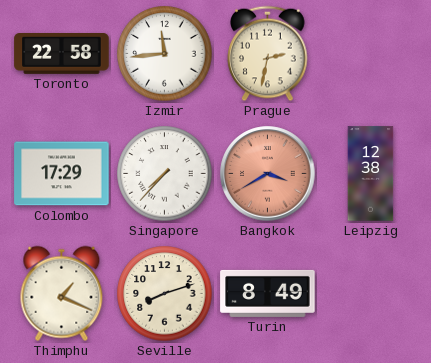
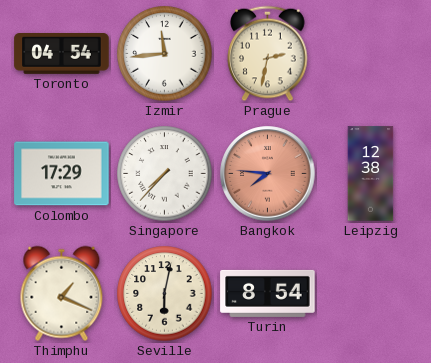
Toronto: 22:58 -> 04:54 (62, 54)
Bangkok: 3:40 -> 7:46 (268, 174)
Seville: 8:12 -> 6:02 (165, 294)
Turin: 8:49 -> 8:54 (268, 293)
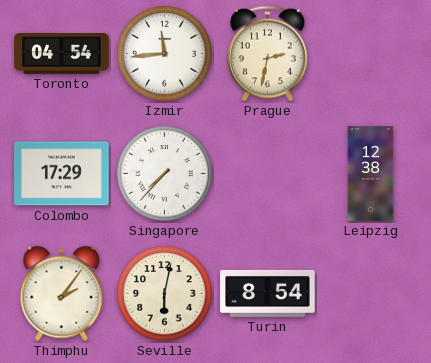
Bangkok: 7:46 -> none (268, 174)
Thimphu: 1:19 -> 2:06 (62, 294)
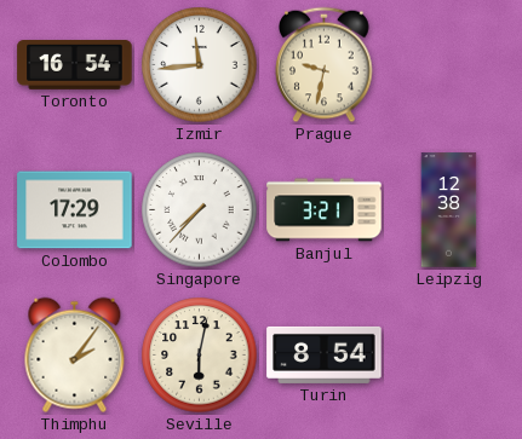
Toronto: 04:54 -> 16:54 (75, 65)
Prague: 2:32 -> 9:32 (325, 65)
Banjul: none -> 3:21 (325, 210)
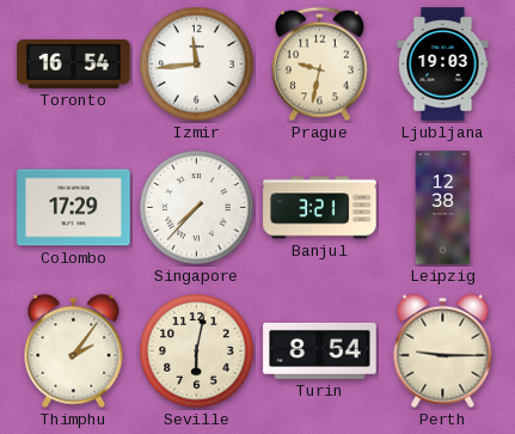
Ljubljana: none -> 19:03 (443, 65)
Perth: none -> 9:15 (443, 352)
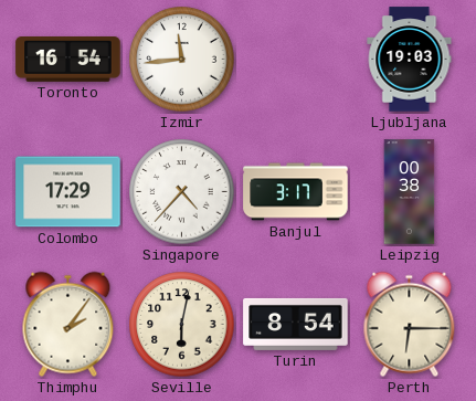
Prague: 9:32 -> none (320, 65)
Singapore: 7:37 -> 4:37 (182, 192)
Banjul: 3:21 -> 3:17 (296, 192)
Leipzig: 12:38 -> 00:38 (410, 192)
Perth: 9:15 -> 6:15 (410, 325)
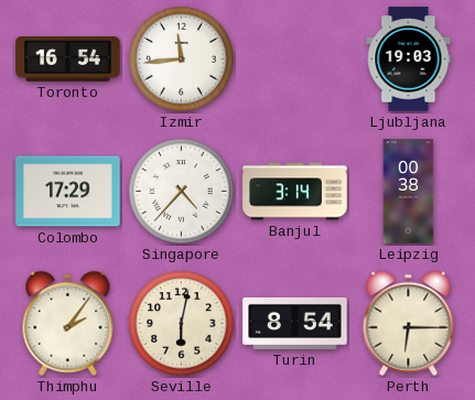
Banjul: 3:17 -> 3:14 (295, 192)
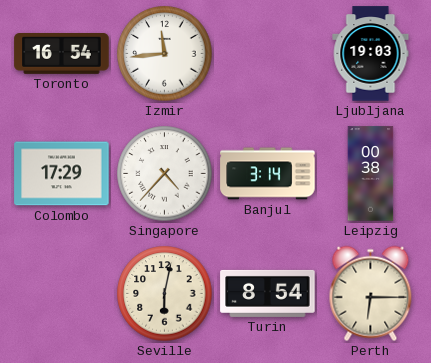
Thimphu: 2:06 -> none (68, 324)
